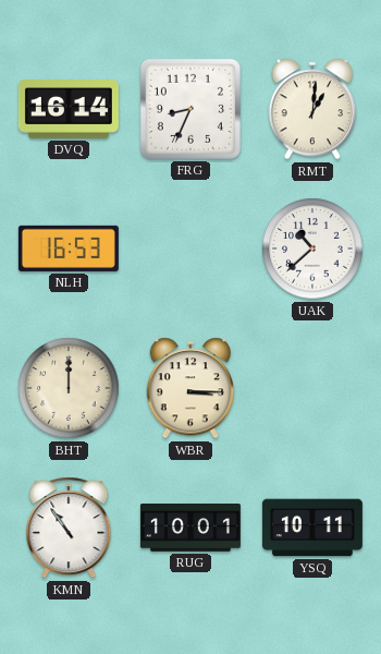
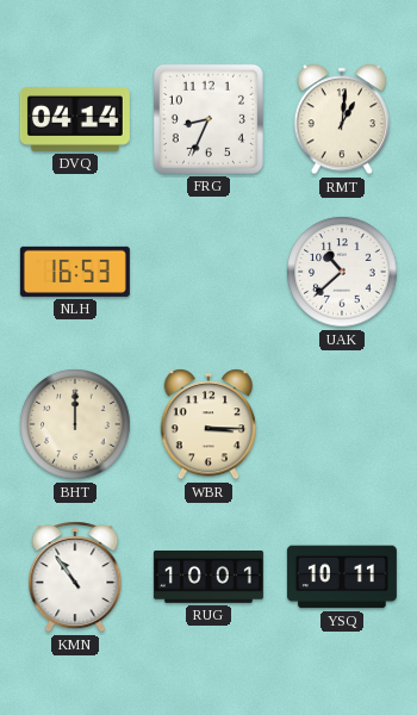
DVQ: 16:14 -> 04:14 (75, 120)
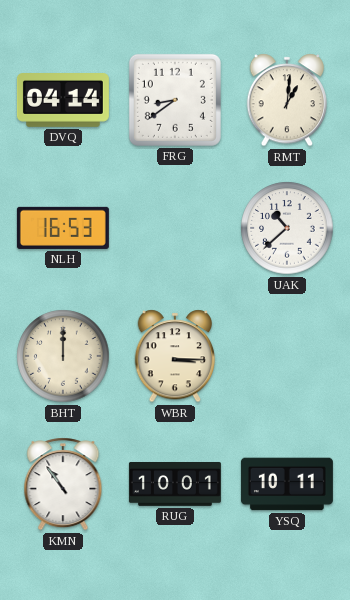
FRG: 8:34 -> 8:39 (175, 100)
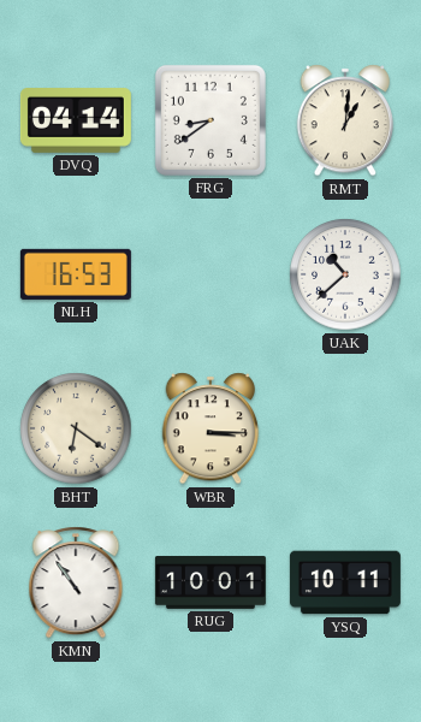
BHT: 12:00 -> 6:21 (76, 428)
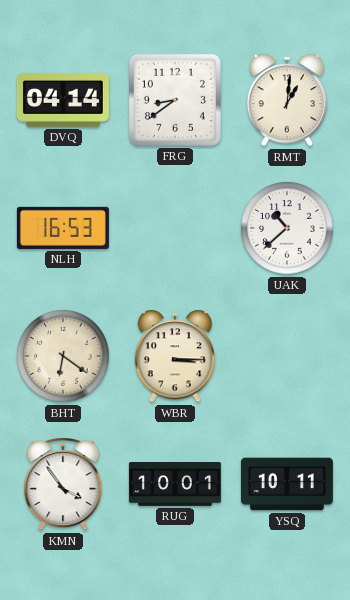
KMN: 10:54 -> 3:54 (63, 484)
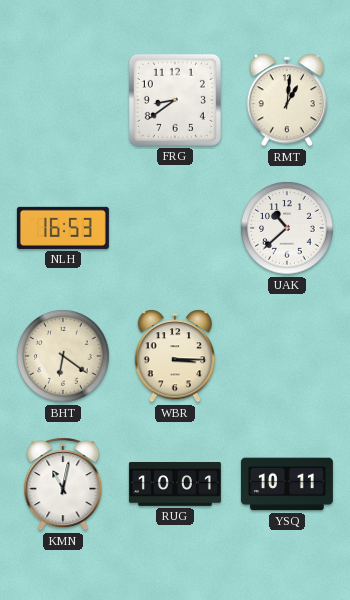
DVQ: 04:14 -> none (63, 101)
KMN: 3:54 -> 11:02 (63, 484)
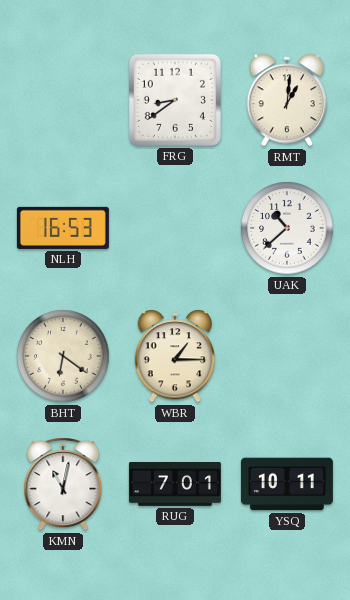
WBR: 3:15 -> 1:15 (175, 356)
RUG: 10:01 -> 7:01 (175, 485)
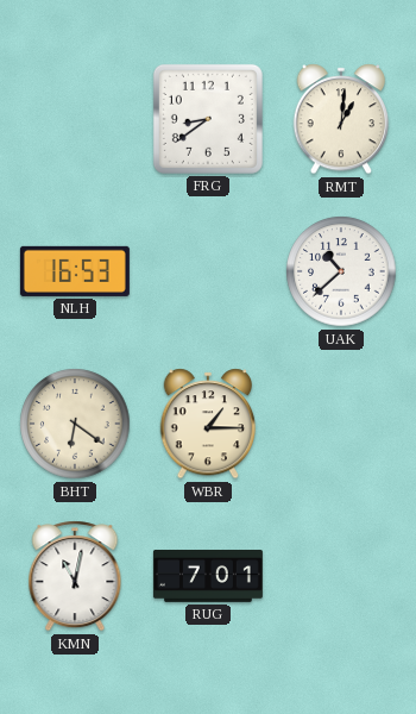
YSQ: 10:11 -> none (287, 484)
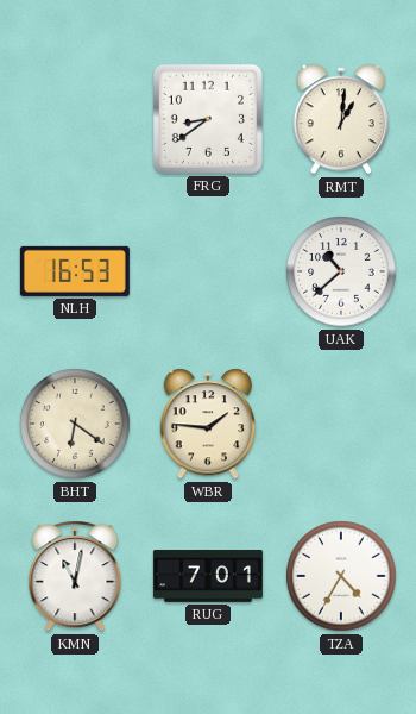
WBR: 1:15 -> 1:46 (208, 424)
TZA: none -> 4:35 (341, 576)
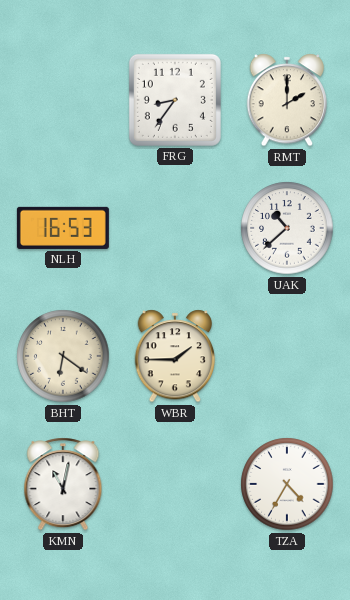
FRG: 8:39 -> 8:36 (175, 100)
RMT: 1:01 -> 2:00 (287, 100)
WBR: 1:46 -> 1:45 (175, 356)
RUG: 7:01 -> none (208, 577)
